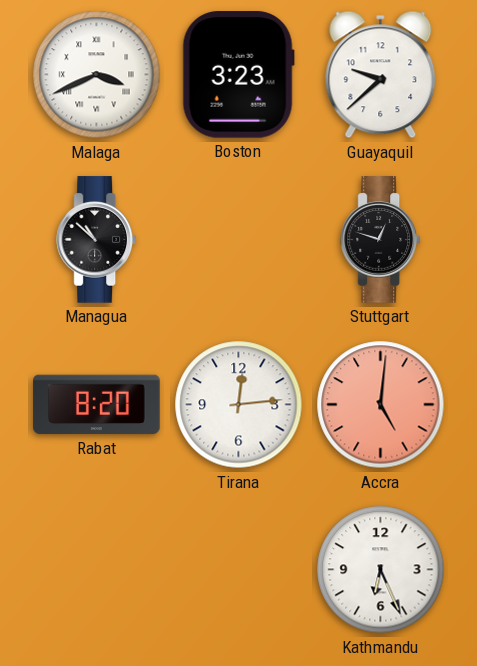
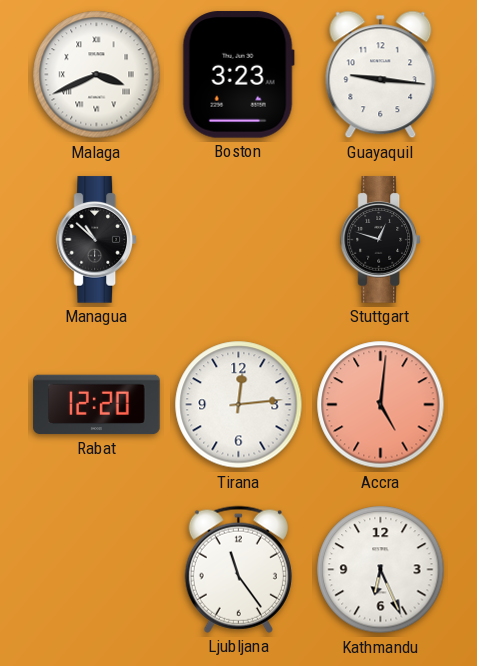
Guayaquil: 9:38 -> 9:16 (381, 75)
Rabat: 8:20 -> 12:20 (97, 405)
Ljubljana: none -> 11:24 (238, 569)
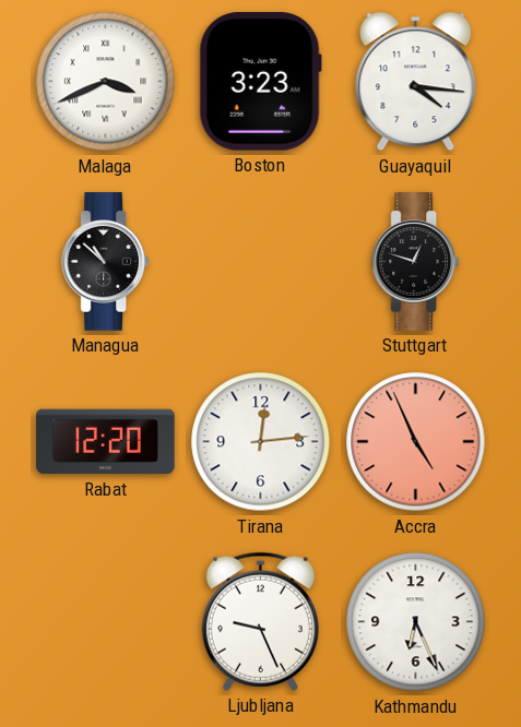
Guayaquil: 9:16 -> 4:16 (416, 82)
Accra: 5:01 -> 4:56 (416, 442)
Ljubljana: 11:24 -> 9:26 (260, 621)
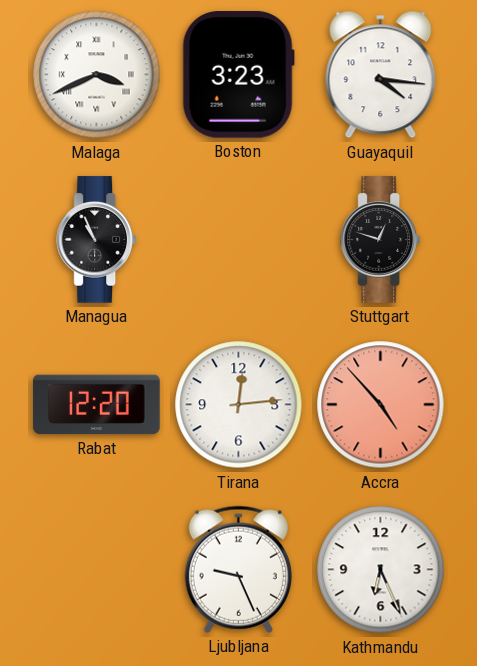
Managua: 10:52 -> 10:56 (96, 240)
Accra: 4:56 -> 4:53 (381, 405)
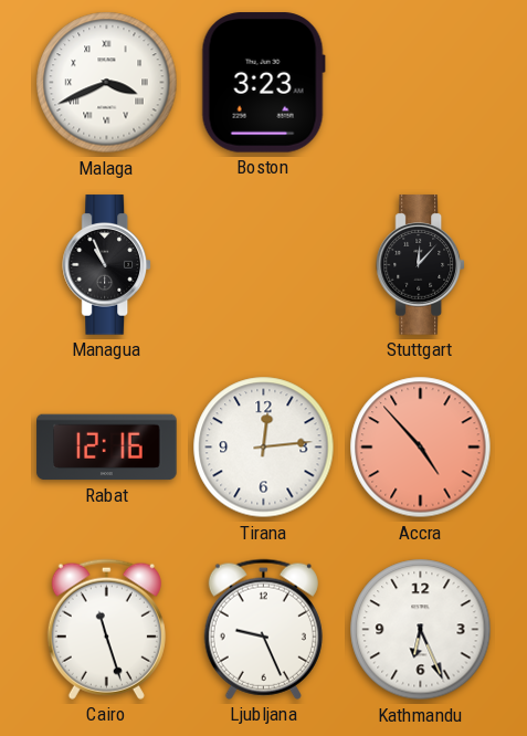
Guayaquil: 4:16 -> none (381, 75)
Stuttgart: 12:48 -> 12:07 (420, 265)
Rabat: 12:20 -> 12:16 (107, 448)
Cairo: none -> 11:27 (106, 629)
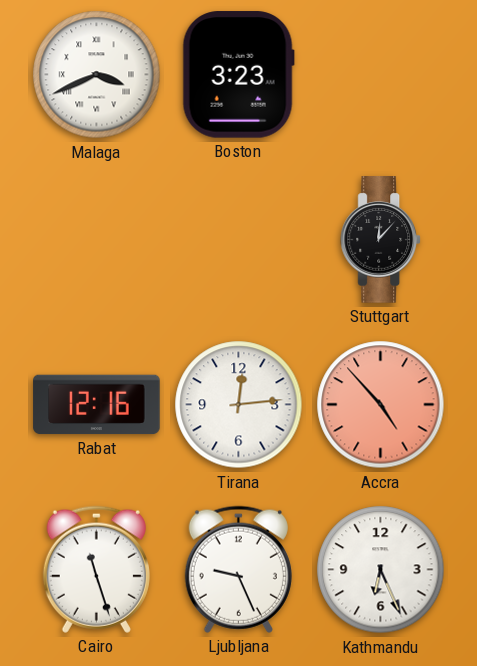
Managua: 10:56 -> none (106, 265)
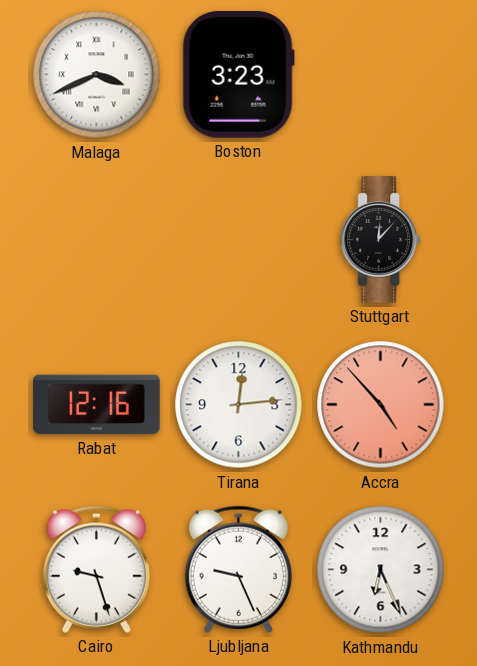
Cairo: 11:27 -> 9:27 (96, 569)
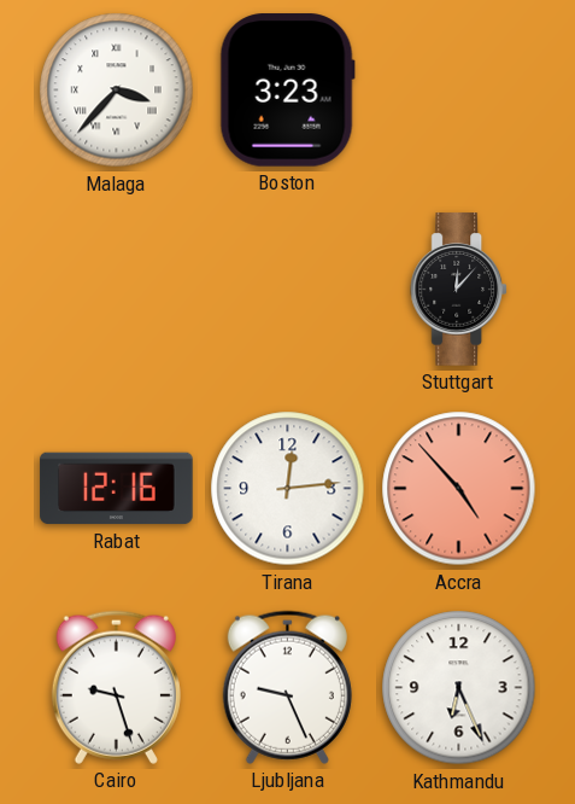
Malaga: 3:41 -> 3:37 (117, 91)
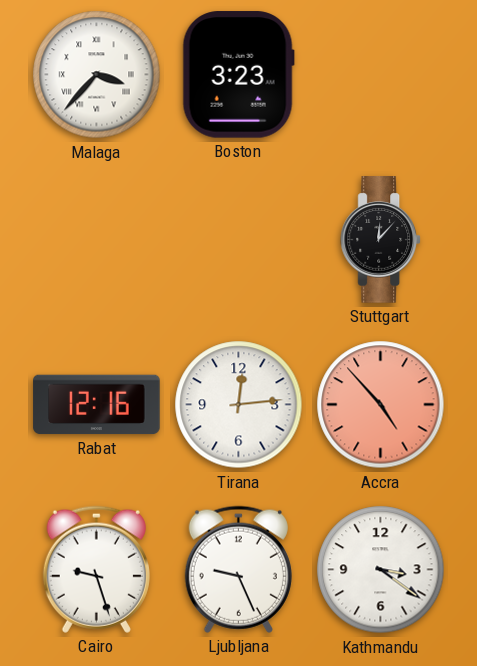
Kathmandu: 6:26 -> 3:21 (381, 570)
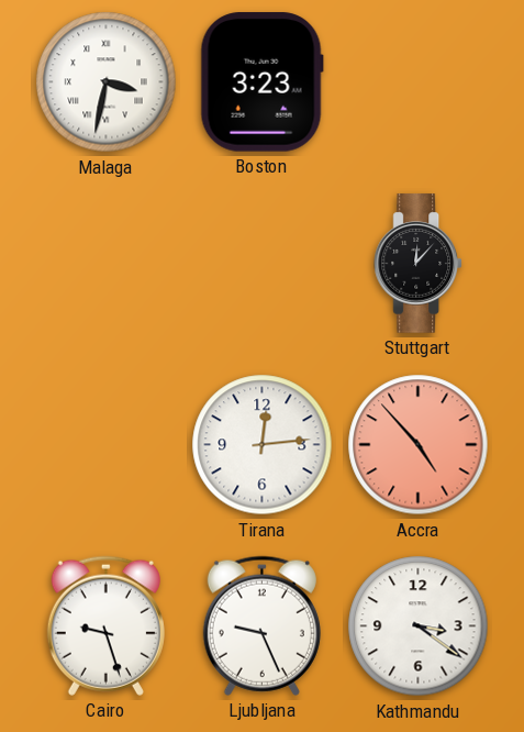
Malaga: 3:37 -> 3:32 (107, 82)
Rabat: 12:16 -> none (97, 405)
